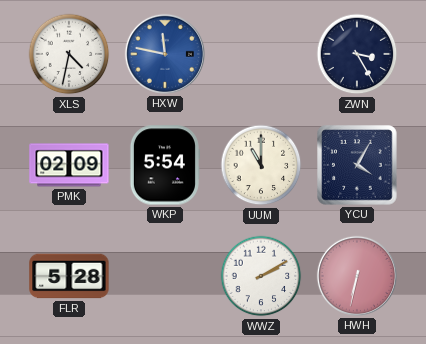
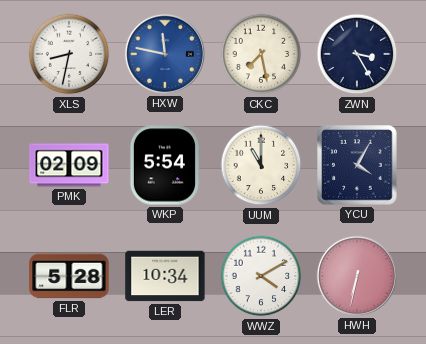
XLS: 4:32 -> 8:32 (69, 54)
CKC: none -> 7:28 (261, 54)
LER: none -> 10:34 (165, 276)
WWZ: 2:10 -> 4:10 (261, 276)
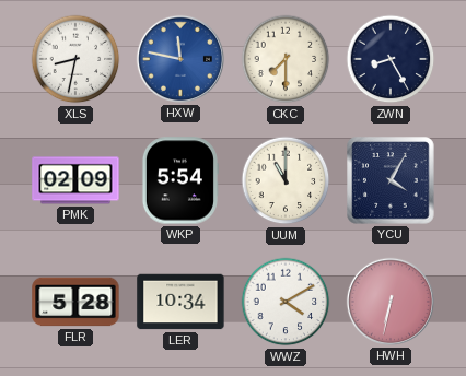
CKC: 7:28 -> 7:30 (286, 59)
ZWN: 3:25 -> 8:25 (391, 59)
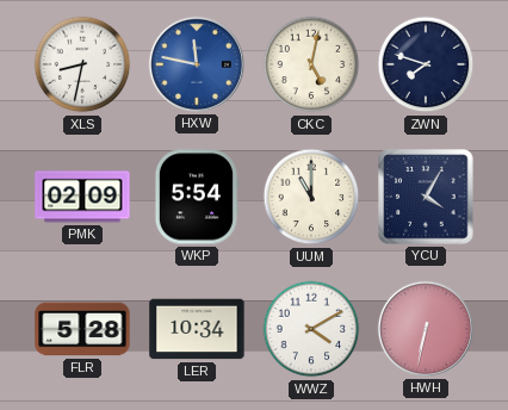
CKC: 7:30 -> 5:02 (311, 64)
ZWN: 8:25 -> 7:48 (426, 64)
